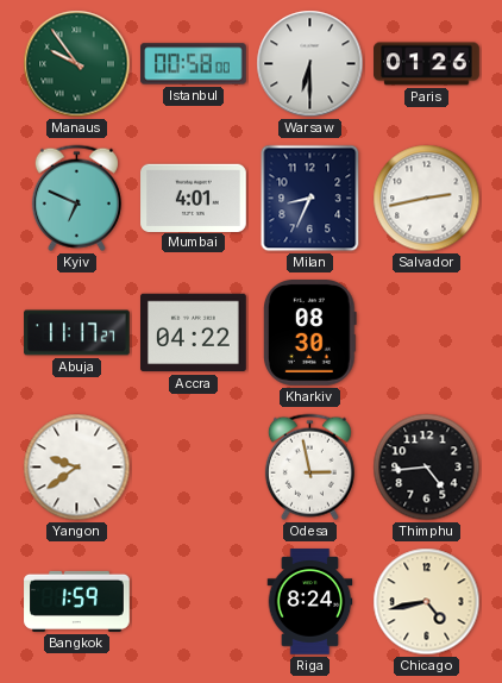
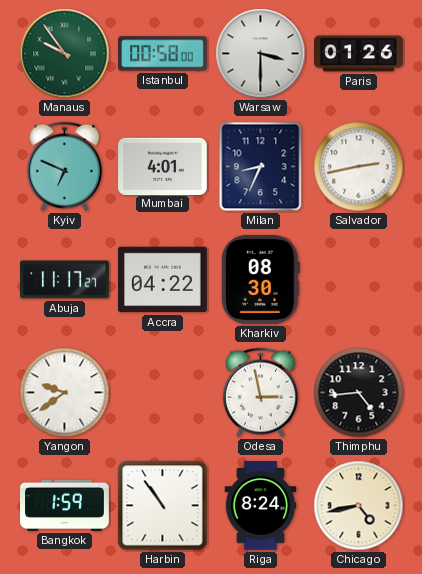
Warsaw: 6:30 -> 3:30 (261, 54)
Harbin: none -> 10:54 (163, 506)
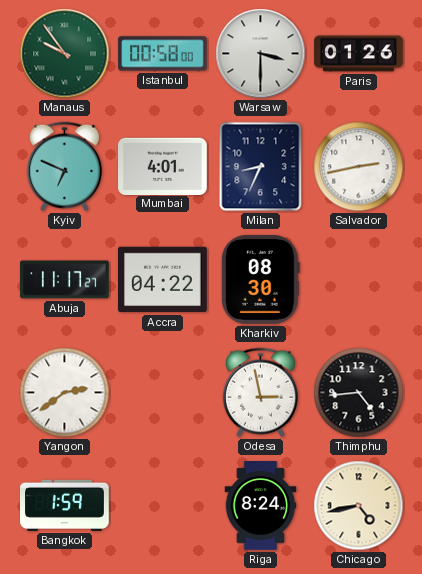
Yangon: 9:39 -> 2:39 (65, 393)
Harbin: 10:54 -> none (163, 506)
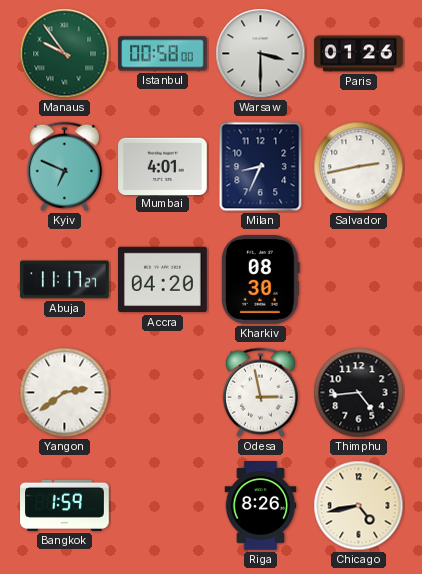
Accra: 04:22 -> 04:20 (163, 280)
Riga: 8:24 -> 8:26 (261, 506)
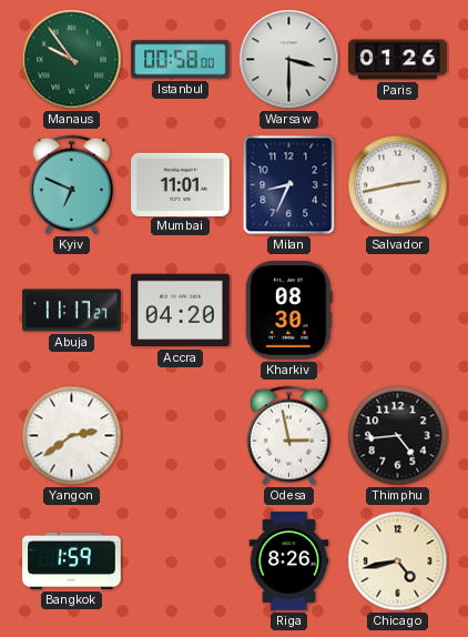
Mumbai: 4:01 -> 11:01 (181, 184)
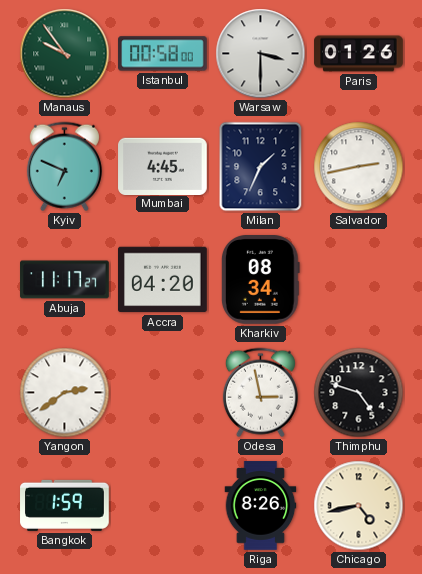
Mumbai: 11:01 -> 4:45 (163, 166)
Milan: 8:34 -> 1:34 (261, 167)
Kharkiv: 08:30 -> 08:34 (260, 280)
Thimphu: 4:44 -> 4:48 (359, 393)
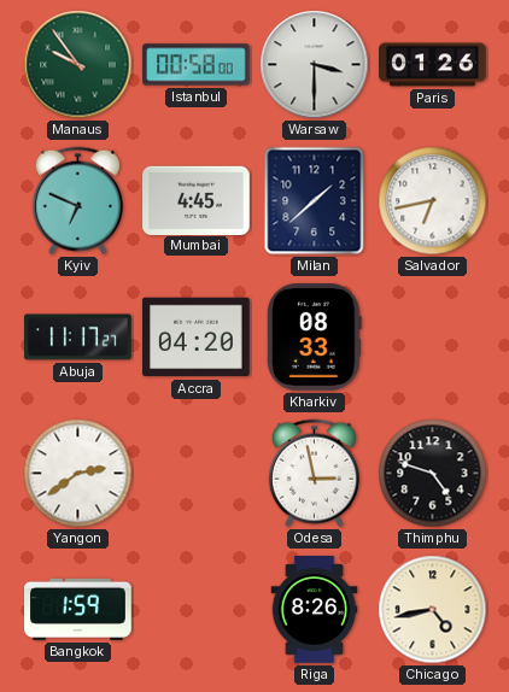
Milan: 1:34 -> 1:38 (315, 201)
Salvador: 2:43 -> 6:43 (433, 201)
Kharkiv: 08:34 -> 08:33 (314, 338)
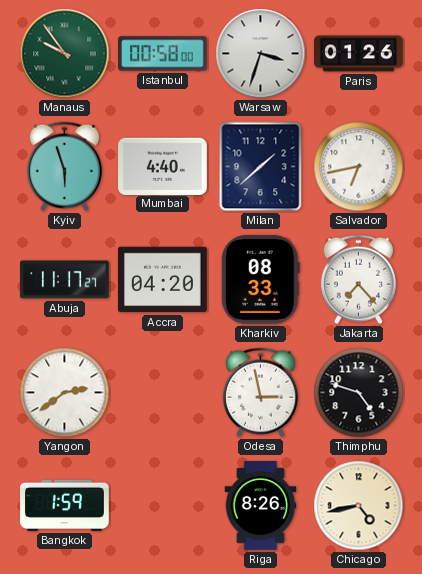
Warsaw: 3:30 -> 3:33 (261, 54)
Kyiv: 6:49 -> 5:57 (64, 167)
Mumbai: 4:45 -> 4:40 (163, 166)
Jakarta: none -> 7:23 (358, 280)
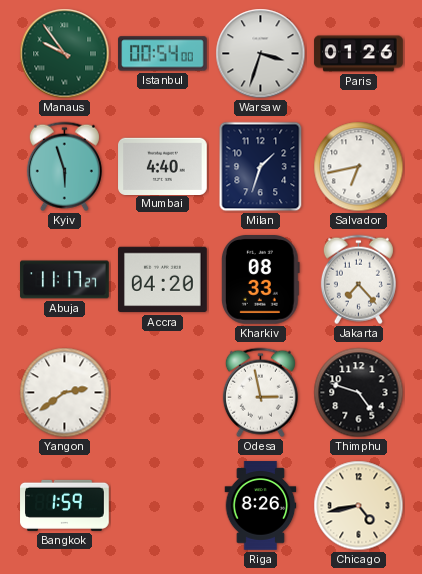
Istanbul: 00:58 -> 00:54 (163, 54)
Milan: 1:38 -> 1:33 (261, 167)
